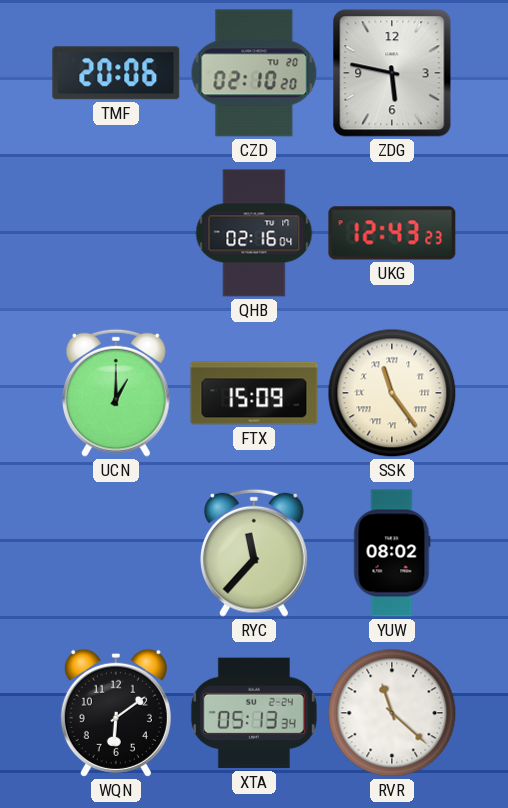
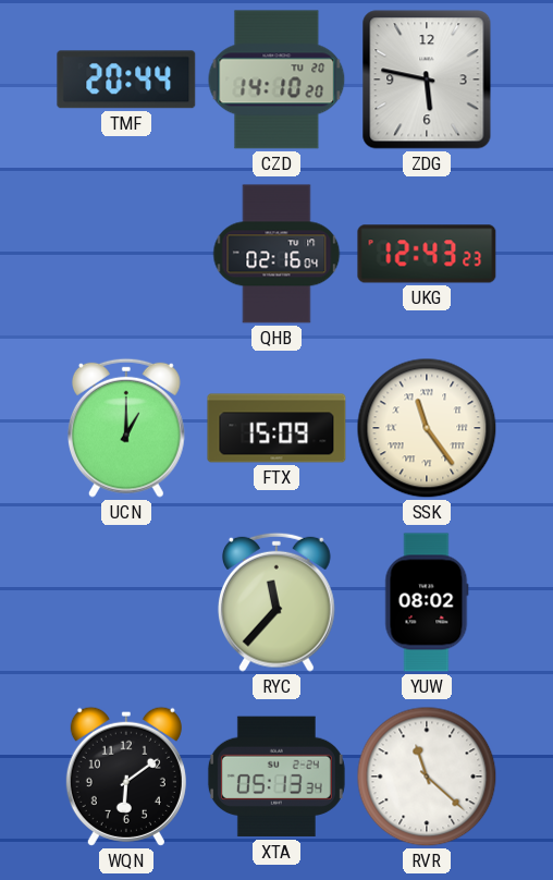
TMF: 20:06 -> 20:44 (126, 80)
CZD: 02:10 -> 14:10 (276, 80)
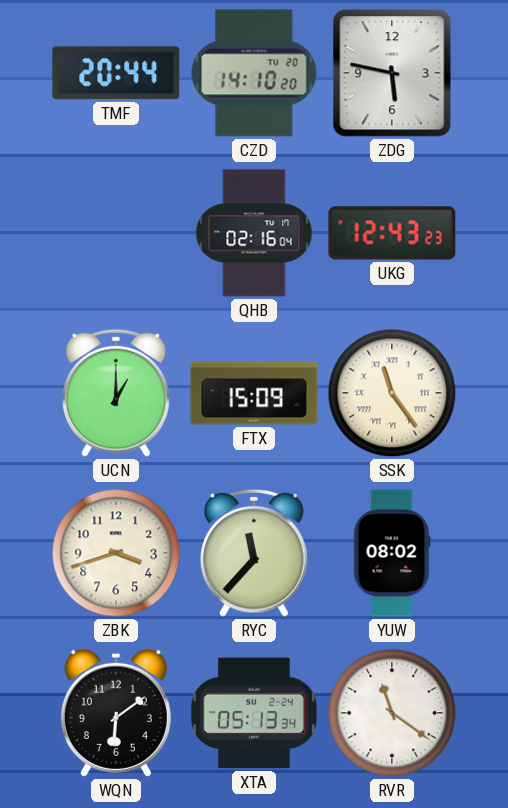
ZBK: none -> 3:42 (116, 553)
RVR: 11:22 -> 11:21 (392, 713)
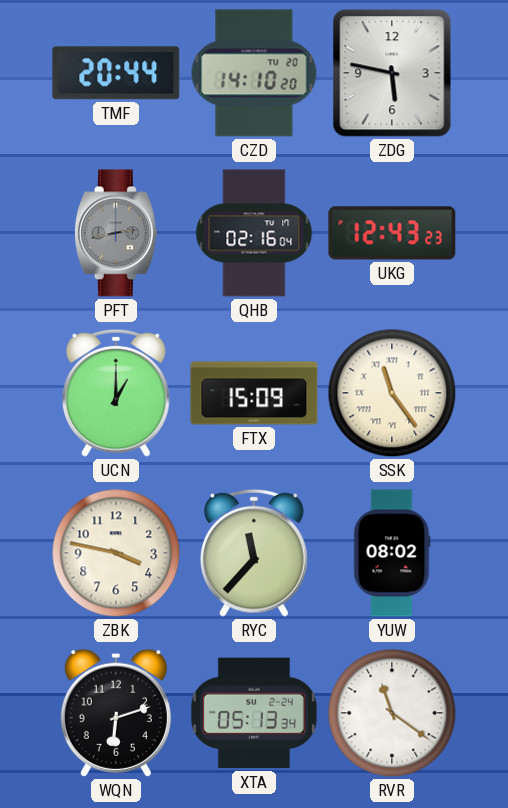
PFT: none -> 2:43 (116, 233)
ZBK: 3:42 -> 3:47 (116, 553)
WQN: 6:09 -> 6:12 (116, 713)
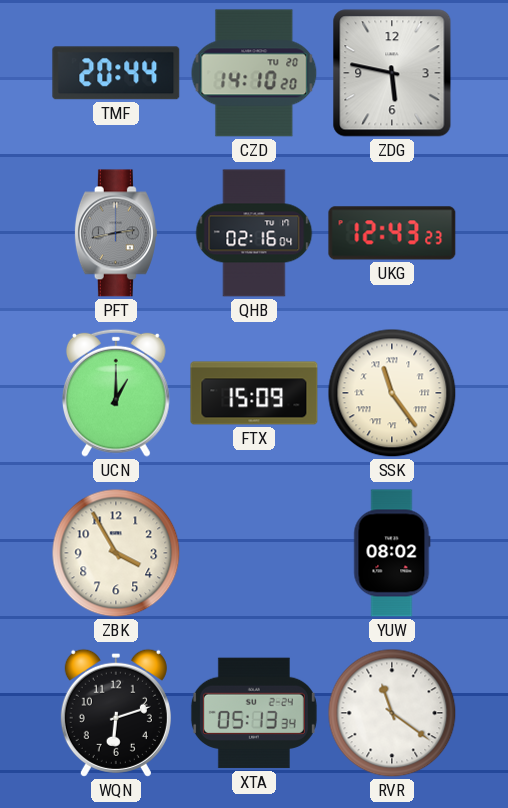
ZBK: 3:47 -> 3:55 (116, 553)
RYC: 11:37 -> none (254, 553)
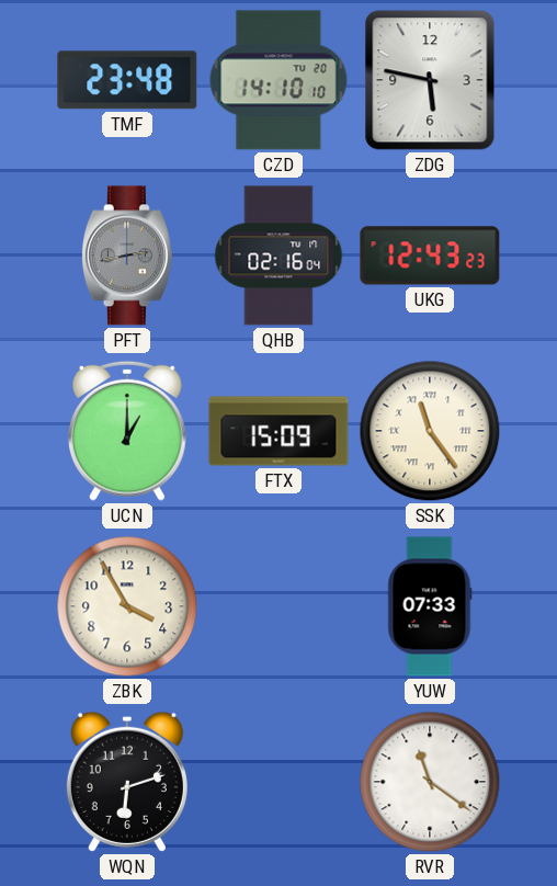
TMF: 20:44 -> 23:48 (127, 80)
CZD: 14:10:20 -> 14:10:10 (278, 80)
YUW: 08:02 -> 07:33 (430, 606)
XTA: 05:13 -> none (254, 713)
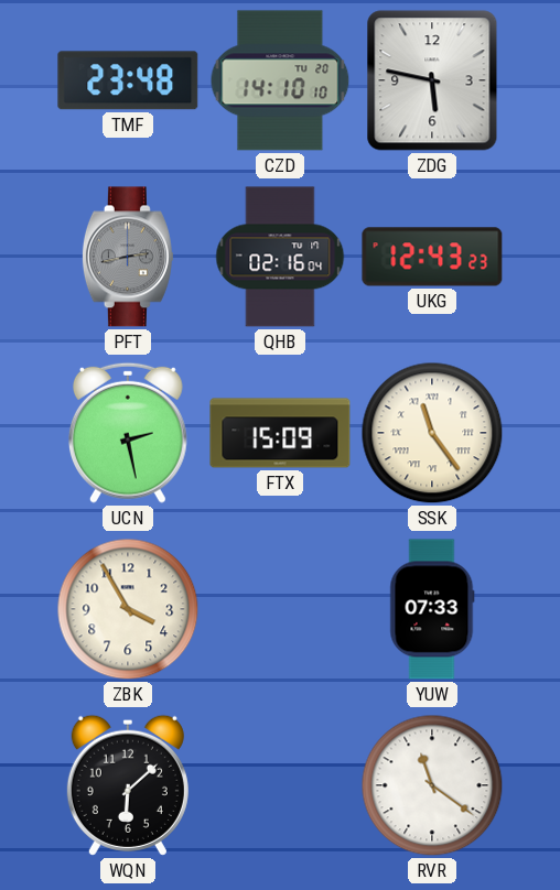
UCN: 1:00 -> 2:28 (128, 433)
WQN: 6:12 -> 6:08 (128, 785)
